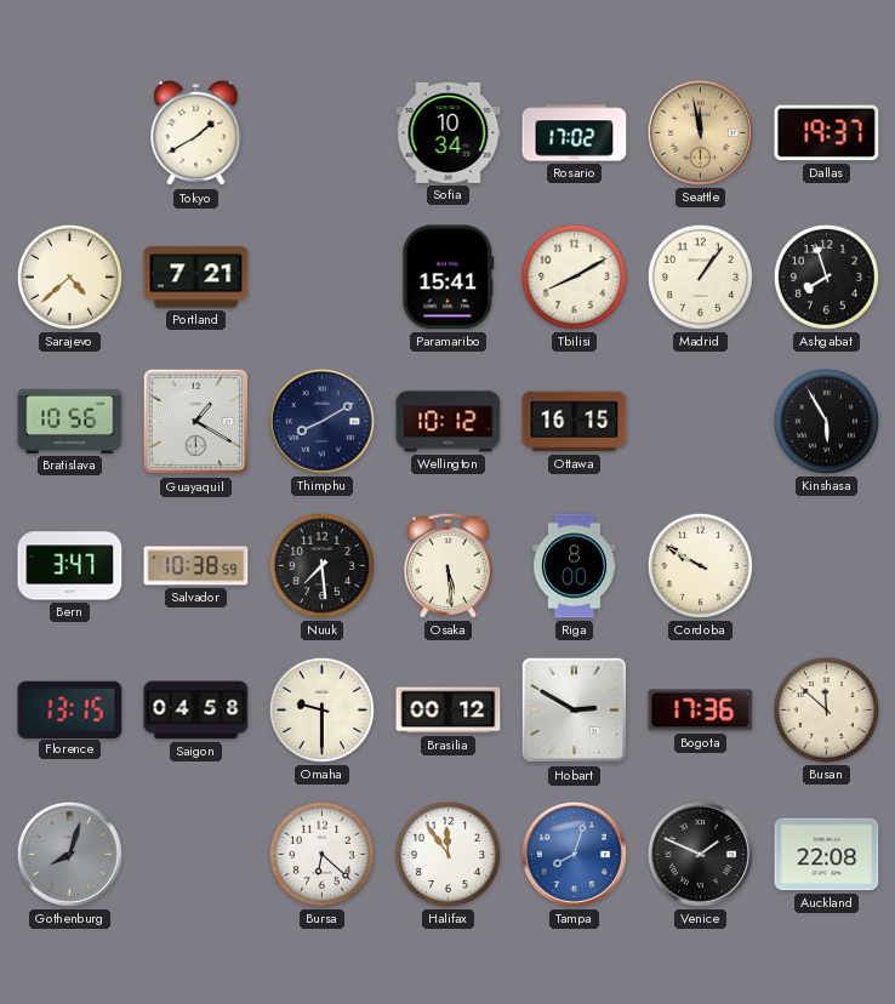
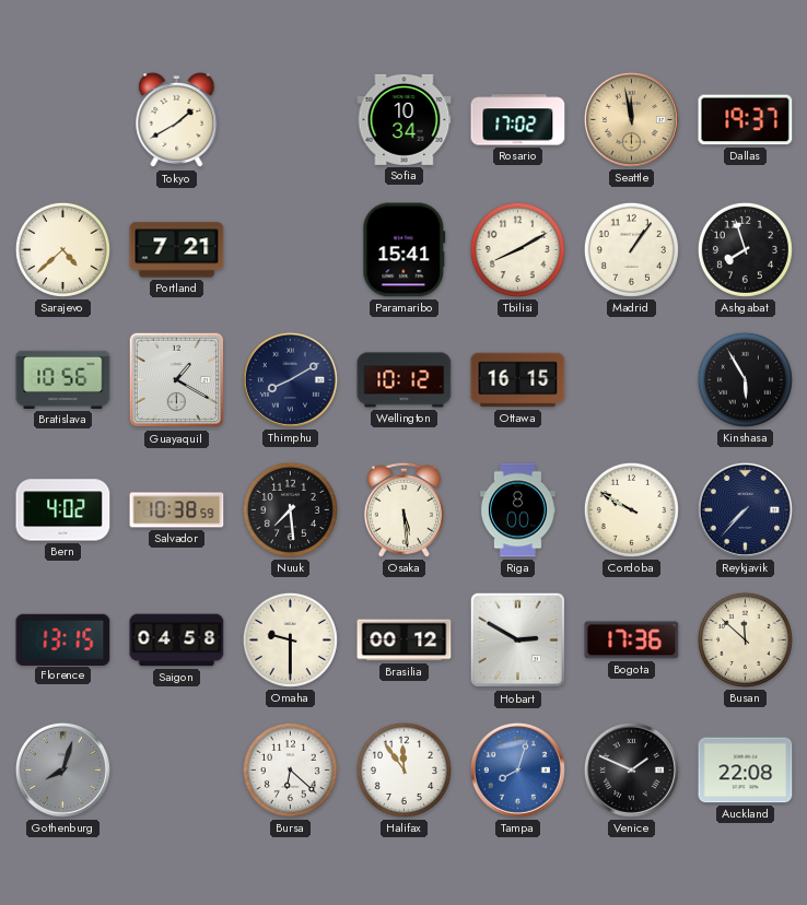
Bern: 3:47 -> 4:02 (63, 510)
Reykjavik: none -> 7:37 (745, 509)
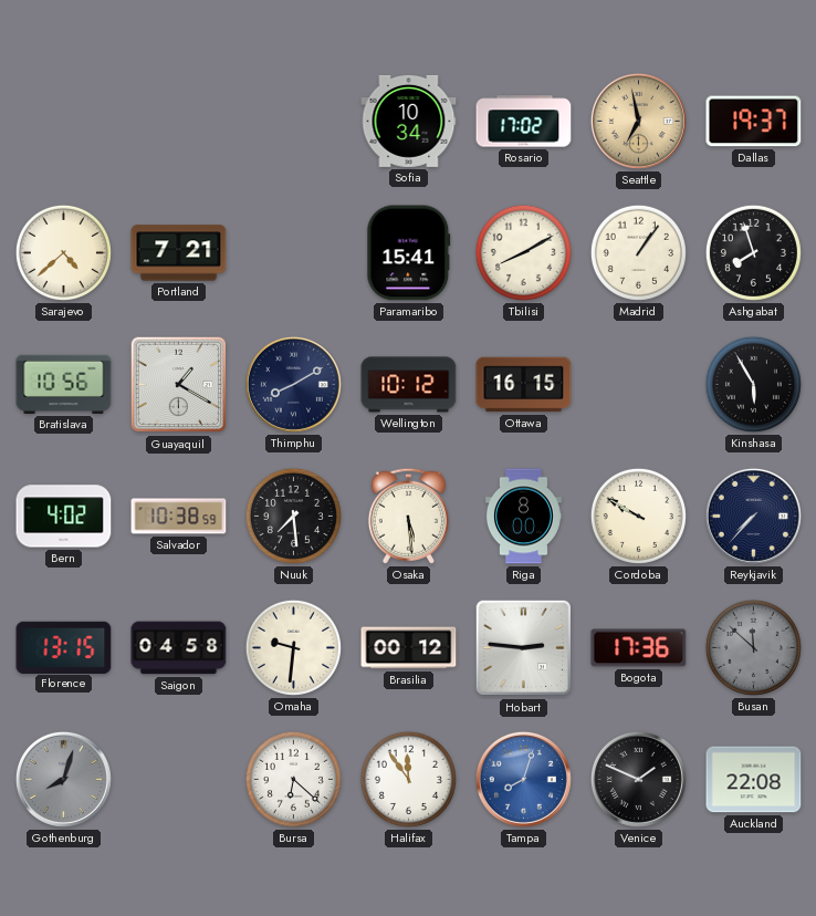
Tokyo: 1:40 -> none (177, 120)
Seattle: 11:58 -> 6:58 (638, 121)
Omaha: 9:30 -> 9:31 (293, 647)
Hobart: 2:50 -> 2:46 (524, 648)
Busan dial: cream -> grey (753, 647)
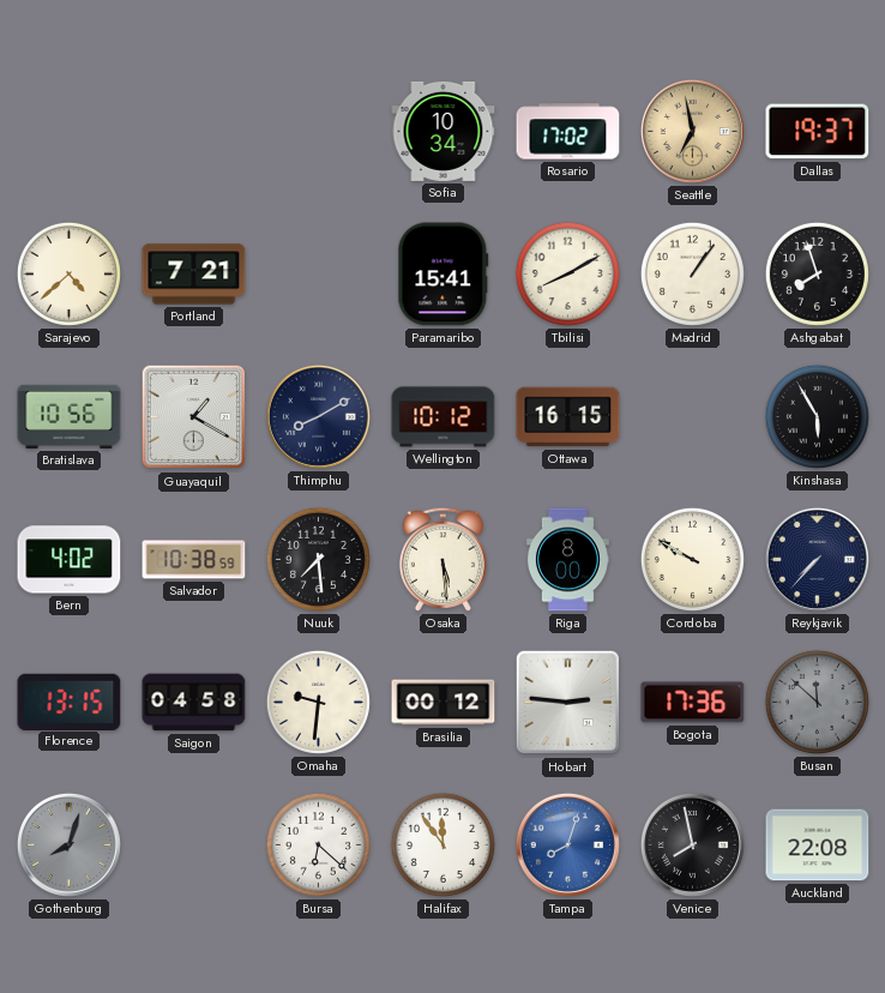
Venice: 1:49 -> 7:58 (692, 844)
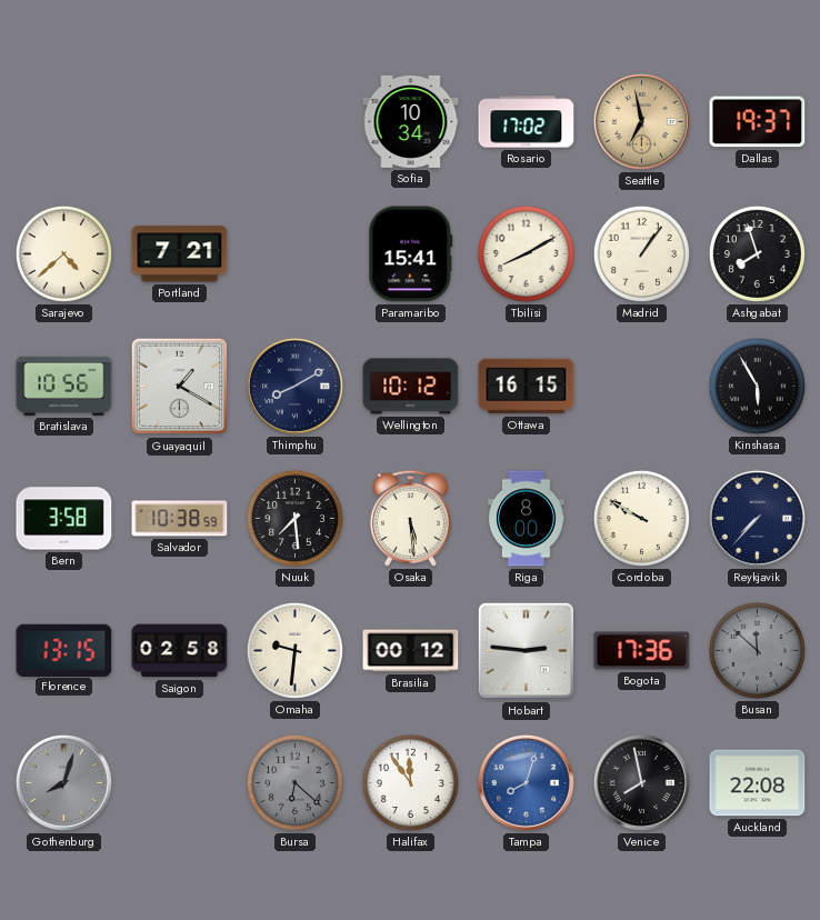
Bern: 4:02 -> 3:58 (64, 519)
Saigon: 04:58 -> 02:58 (180, 651)
Bursa dial: white -> grey (294, 782)
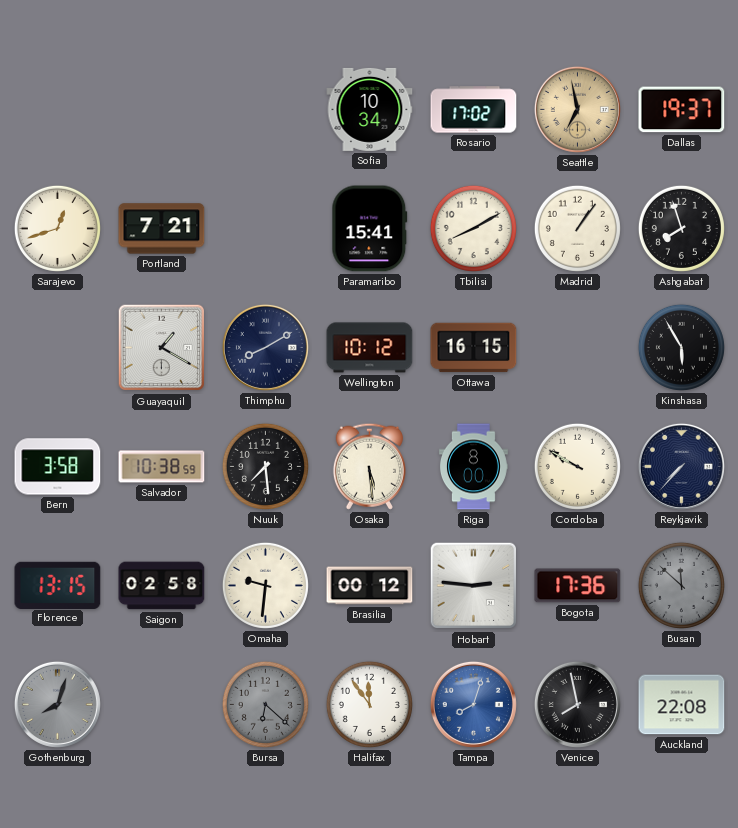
Sarajevo: 4:38 -> 12:42 (57, 228)
Bratislava: 10:56 -> none (64, 386)
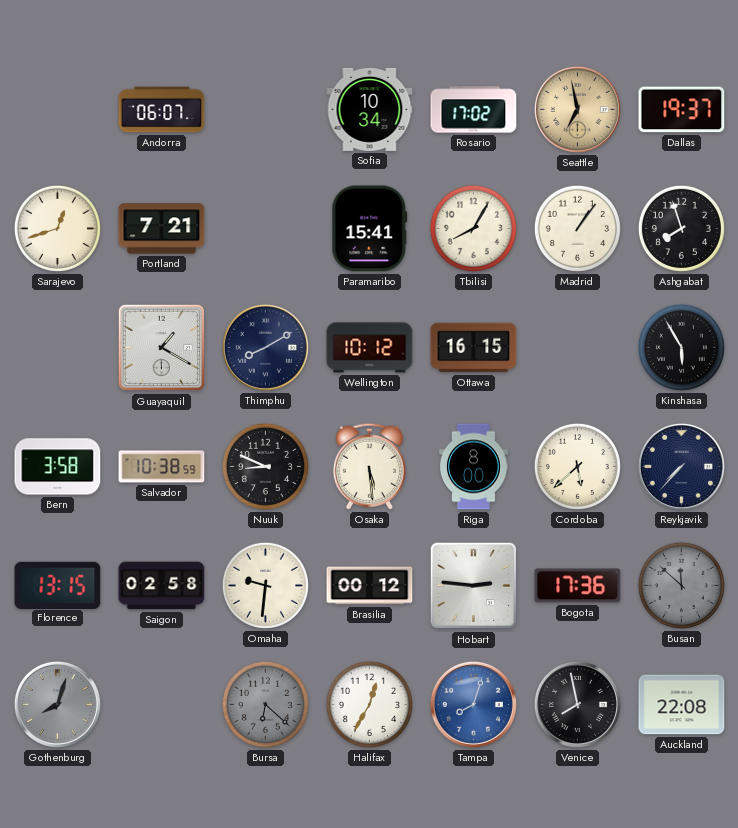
Andorra: none -> 06:07 (162, 110)
Tbilisi: 8:10 -> 8:05 (473, 228)
Nuuk: 7:29 -> 8:49 (265, 466)
Cordoba: 9:50 -> 5:38 (577, 466)
Halifax: 11:54 -> 12:35 (369, 704)
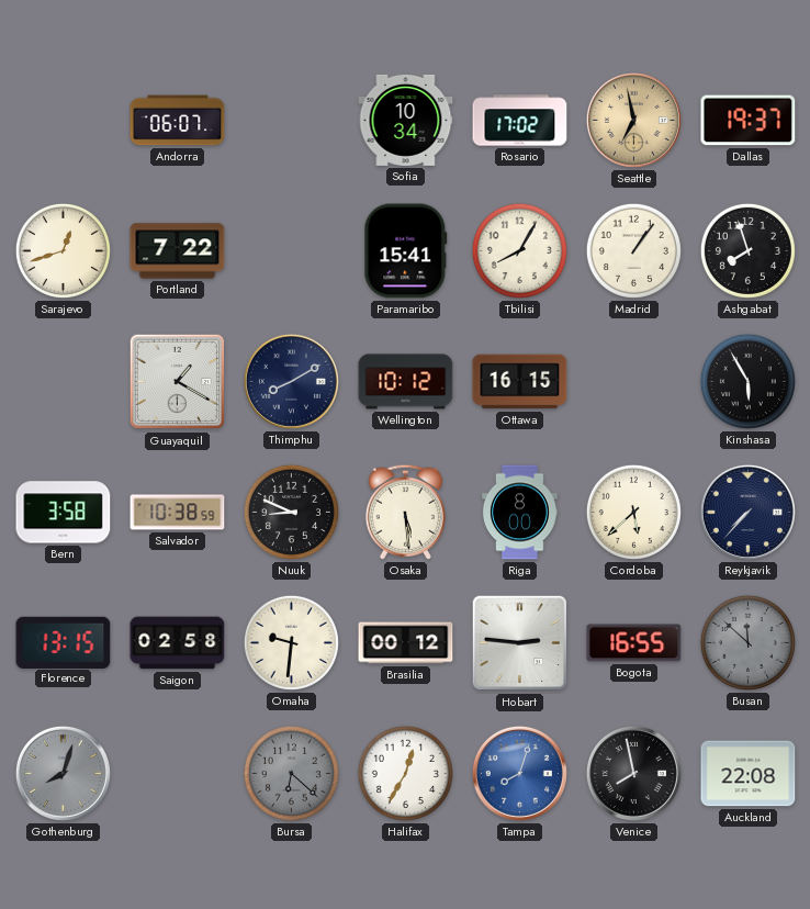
Portland: 7:21 -> 7:22 (178, 251)
Bogota: 17:36 -> 16:55 (634, 643)
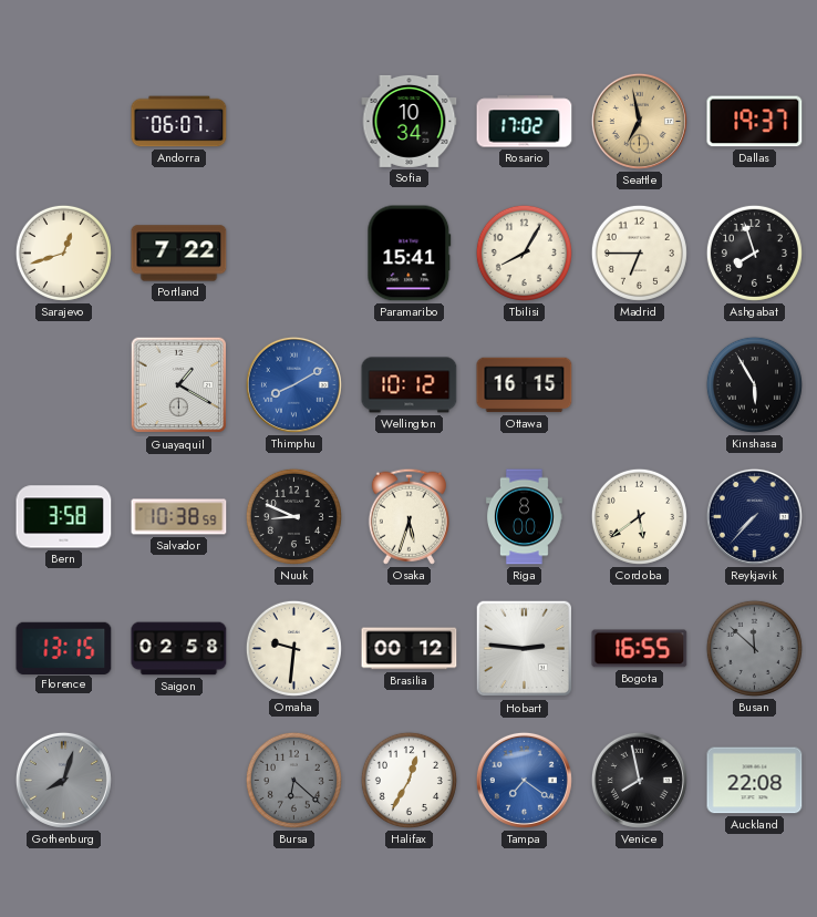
Madrid: 1:06 -> 6:45 (639, 253)
Thimphu dial: navy -> blue (293, 384)
Osaka: 5:29 -> 5:33 (408, 516)
Cordoba: 5:38 -> 5:39 (639, 516)
Tampa: 8:03 -> 7:21 (524, 780)
